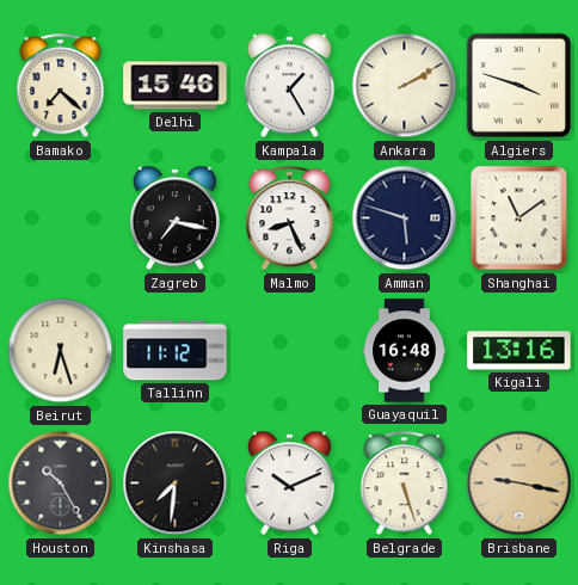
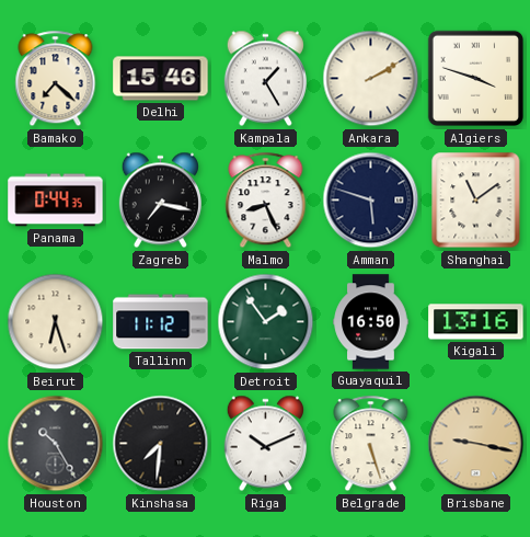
Panama: none -> 0:44 (56, 201)
Detroit: none -> 1:54 (266, 322)
Guayaquil: 16:48 -> 16:50 (371, 322)
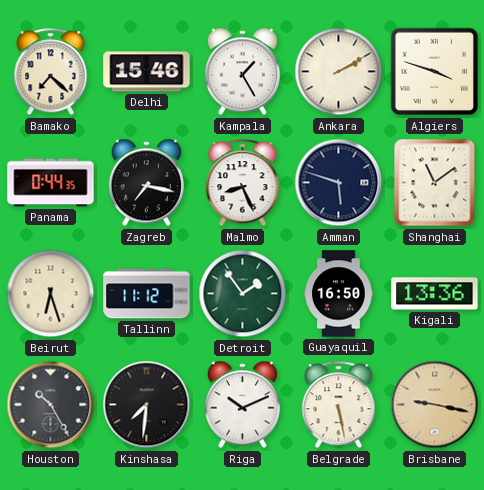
Kigali: 13:16 -> 13:36 (435, 294)
Belgrade: 5:27 -> 5:28 (339, 405)
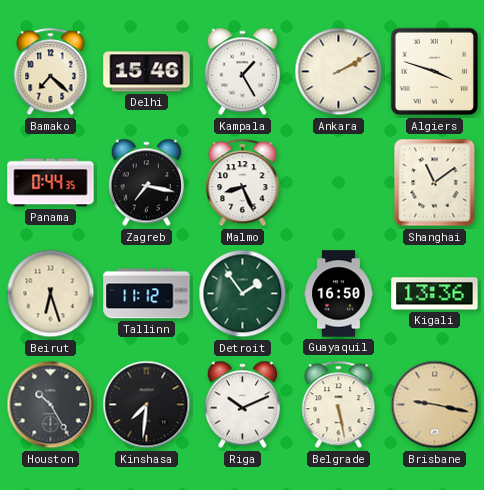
Amman: 5:48 -> none (339, 183)
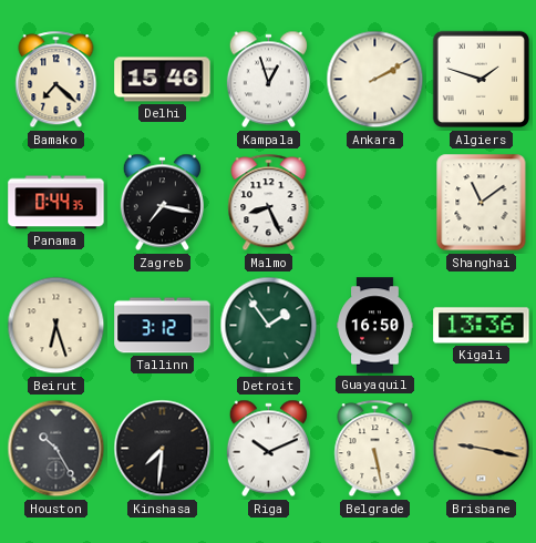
Kampala: 1:25 -> 12:57 (268, 80)
Algiers: 3:48 -> 1:48 (481, 80)
Tallinn: 11:12 -> 3:12 (163, 326)
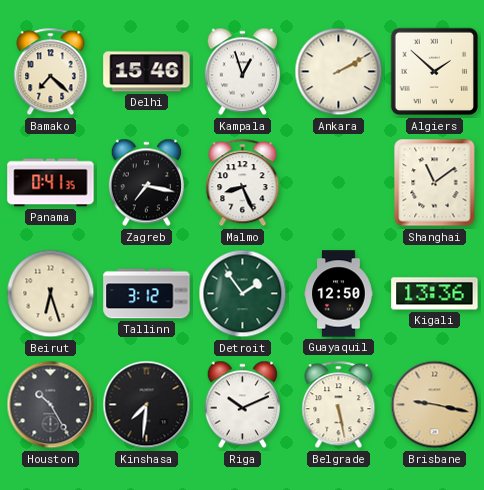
Algiers: 1:48 -> 1:52 (434, 72)
Panama: 0:44 -> 0:41 (51, 183)
Guayaquil: 16:50 -> 12:50 (339, 294)
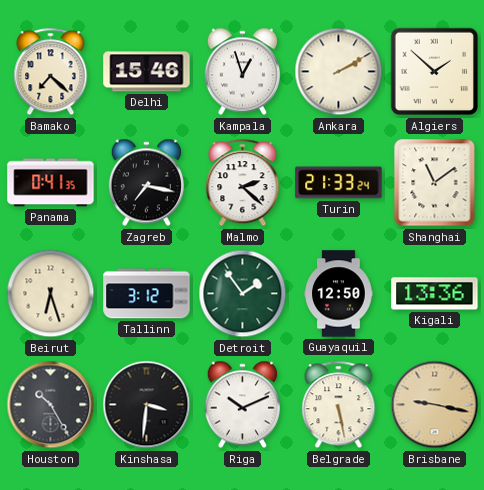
Malmo: 8:26 -> 2:22 (243, 183)
Turin: none -> 21:33 (339, 183)
Kinshasa: 7:31 -> 3:31 (147, 405)
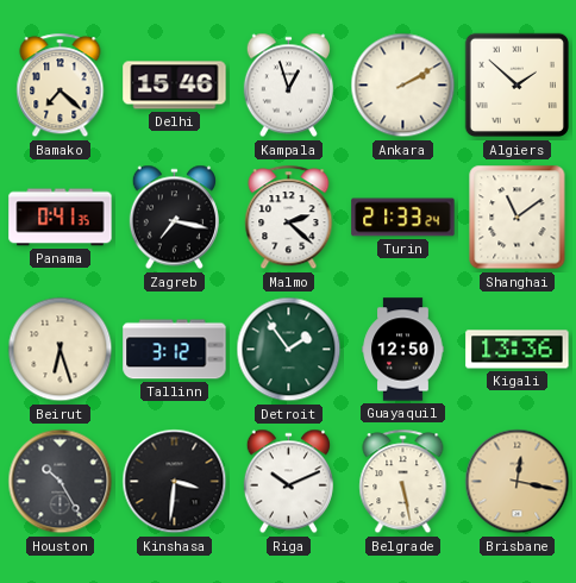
Brisbane: 9:17 -> 12:17 (518, 482)
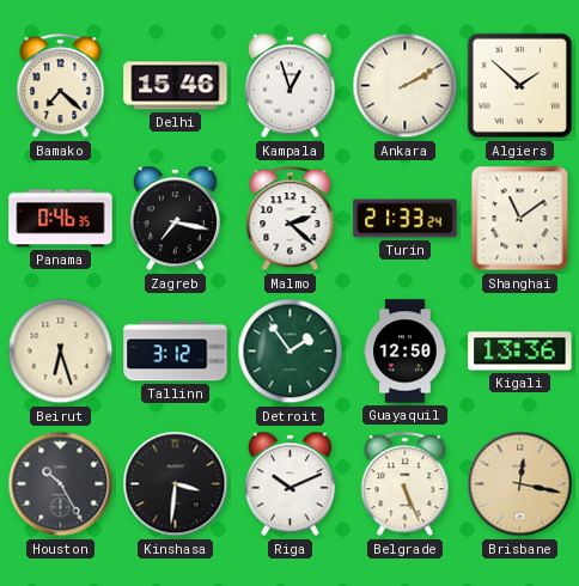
Panama: 0:41 -> 0:46 (61, 219)
Belgrade: 5:28 -> 5:26 (406, 484)
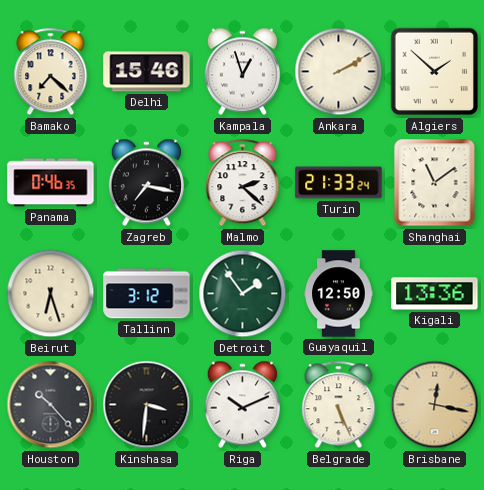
Houston: 10:25 -> 10:23 (51, 405)
